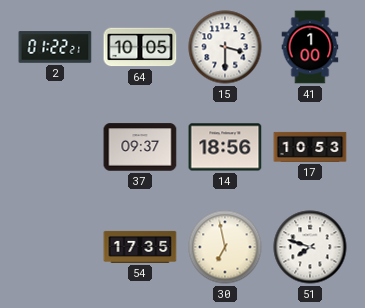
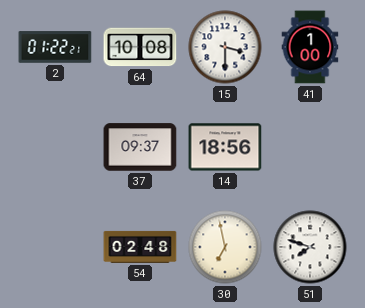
64: 10:05 -> 10:08 (140, 47)
17: 10:53 -> none (310, 147)
54: 17:35 -> 02:48 (140, 247)
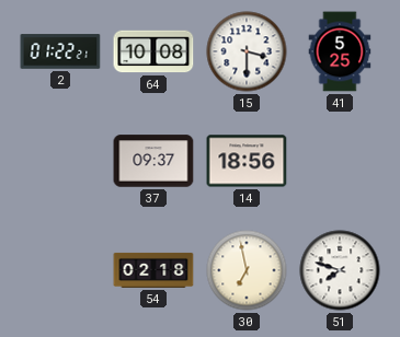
41: 1:00 -> 5:25 (340, 51)
54: 02:48 -> 02:18 (153, 270)
